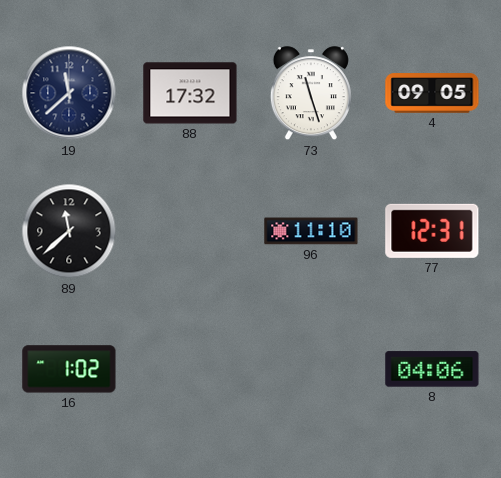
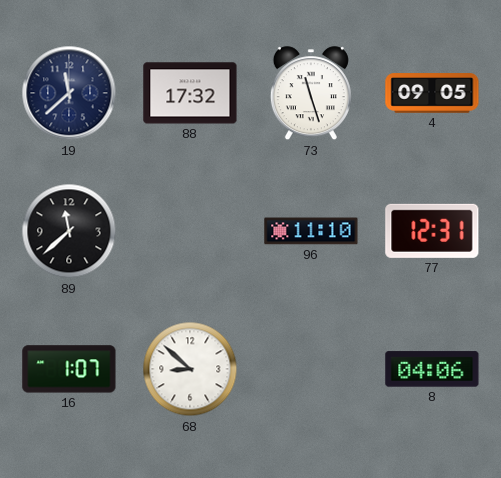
16: 1:02 -> 1:07 (69, 369)
68: none -> 8:52 (190, 369)
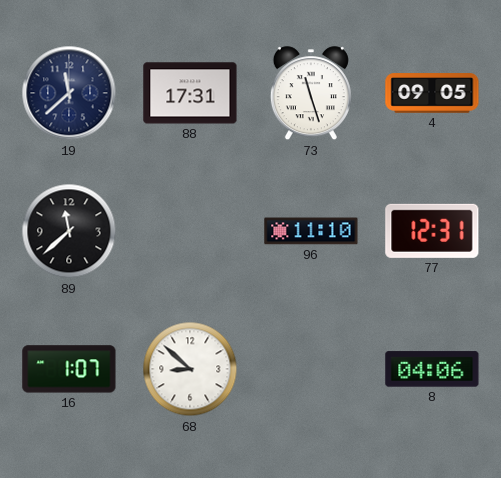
88: 17:32 -> 17:31 (190, 93)
